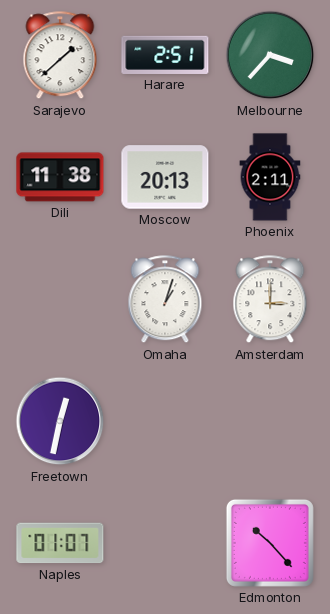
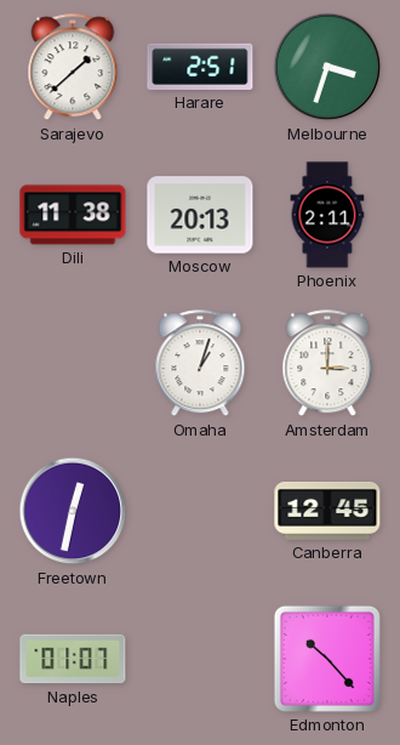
Melbourne: 3:37 -> 3:33 (327, 67)
Canberra: none -> 12:45 (327, 511)
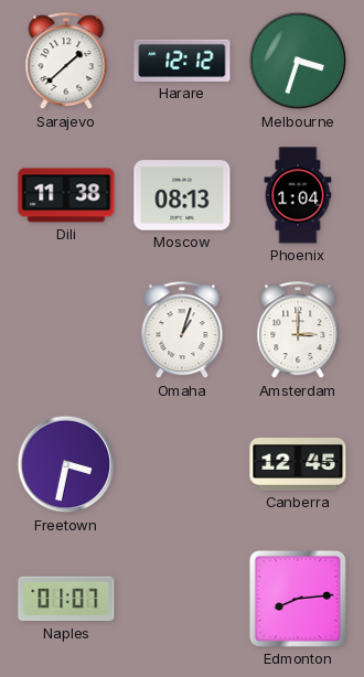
Harare: 2:51 -> 12:12 (182, 61)
Moscow: 20:13 -> 08:13 (182, 195)
Phoenix: 2:11 -> 1:04 (298, 195)
Freetown: 12:32 -> 3:32 (66, 464)
Edmonton: 10:23 -> 8:14 (298, 599)
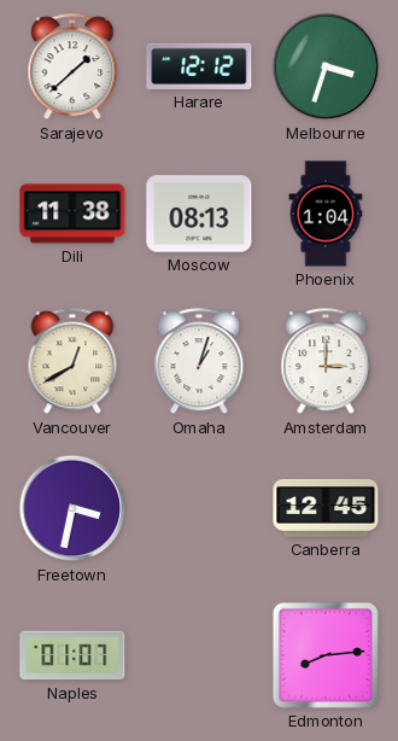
Vancouver: none -> 12:40 (72, 362)
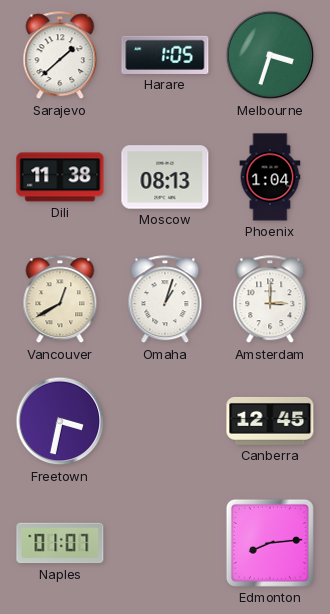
Harare: 12:12 -> 1:05 (165, 55)
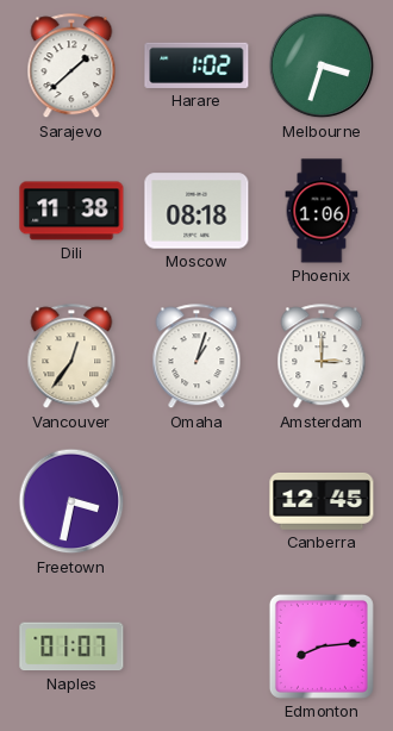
Harare: 1:05 -> 1:02 (196, 65)
Moscow: 08:13 -> 08:18 (196, 211)
Phoenix: 1:04 -> 1:06 (322, 211)
Vancouver: 12:40 -> 12:36 (71, 357)
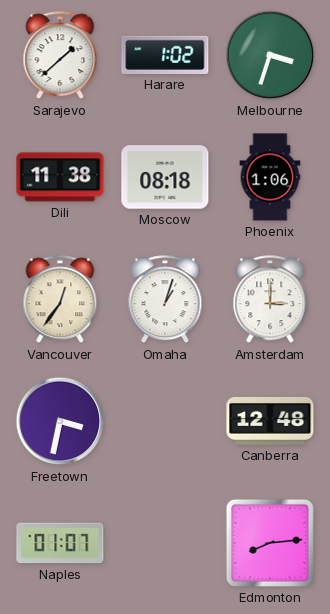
Canberra: 12:45 -> 12:48 (270, 421)
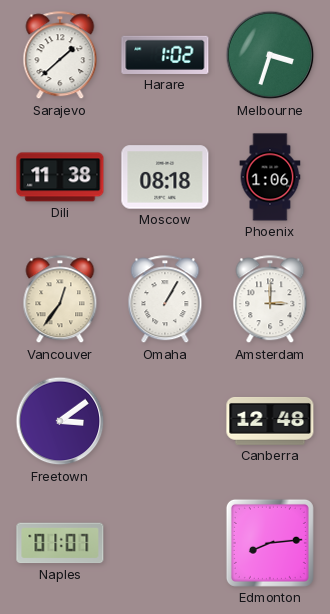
Omaha: 1:03 -> 1:05 (165, 300)
Freetown: 3:32 -> 3:09 (60, 421)
